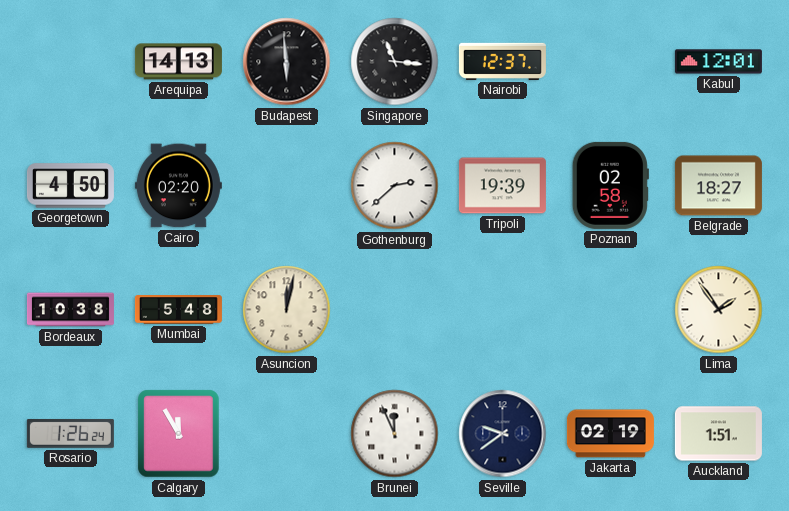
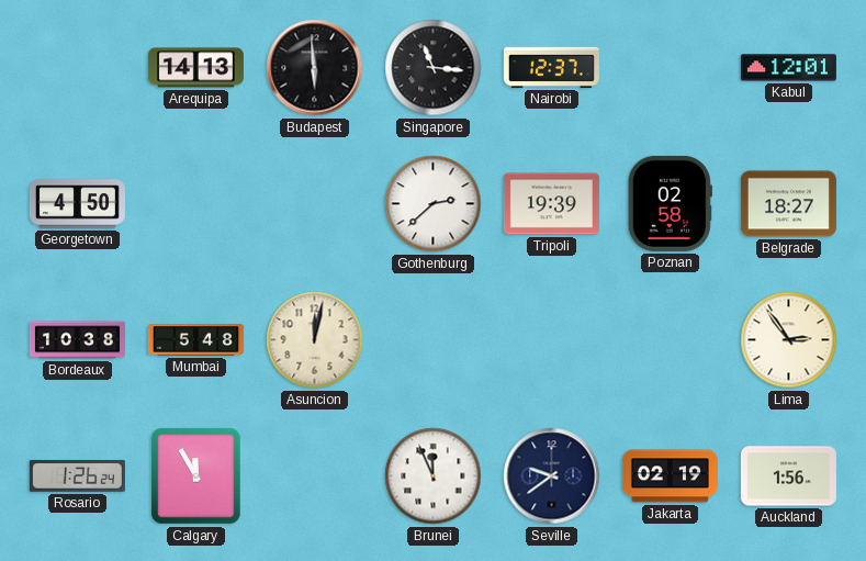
Cairo: 02:20 -> none (178, 186)
Lima: 1:54 -> 2:54 (789, 340)
Auckland: 1:51 -> 1:56 (788, 476)
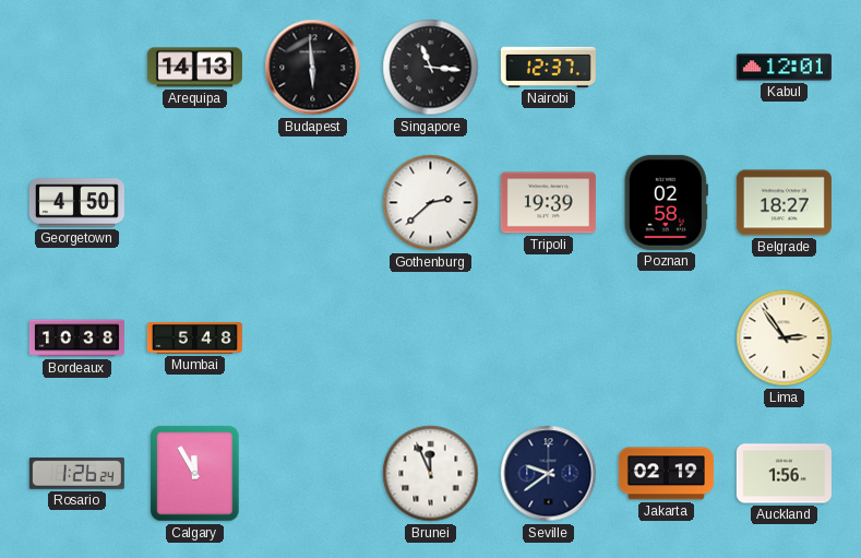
Asuncion: 12:02 -> none (315, 340)
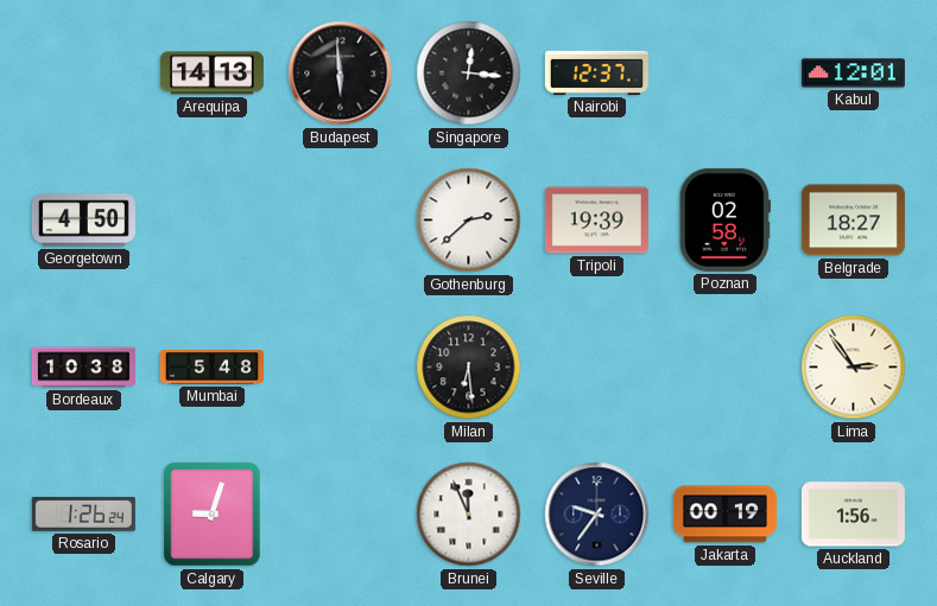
Singapore: 11:16 -> 12:16 (469, 74)
Milan: none -> 6:29 (469, 368)
Calgary: 11:55 -> 9:03 (213, 515)
Seville: 9:39 -> 9:36 (597, 515)
Jakarta: 02:19 -> 00:19 (724, 515)
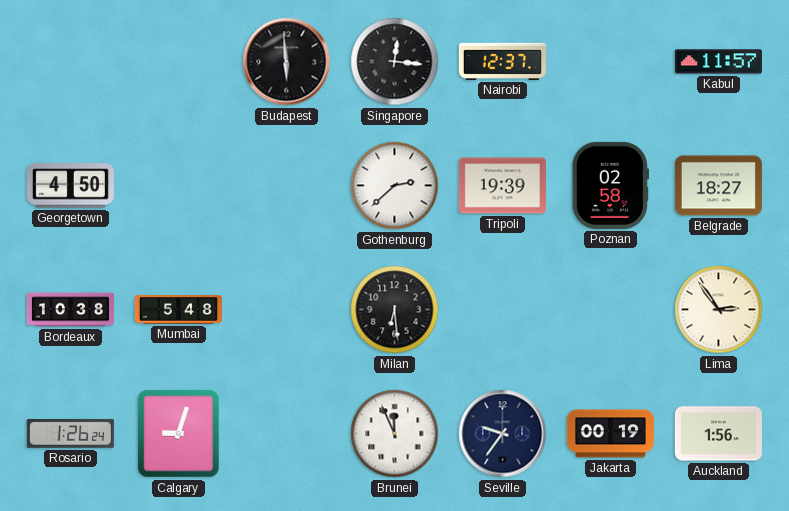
Arequipa: 14:13 -> none (211, 74)
Kabul: 12:01 -> 11:57 (718, 62)
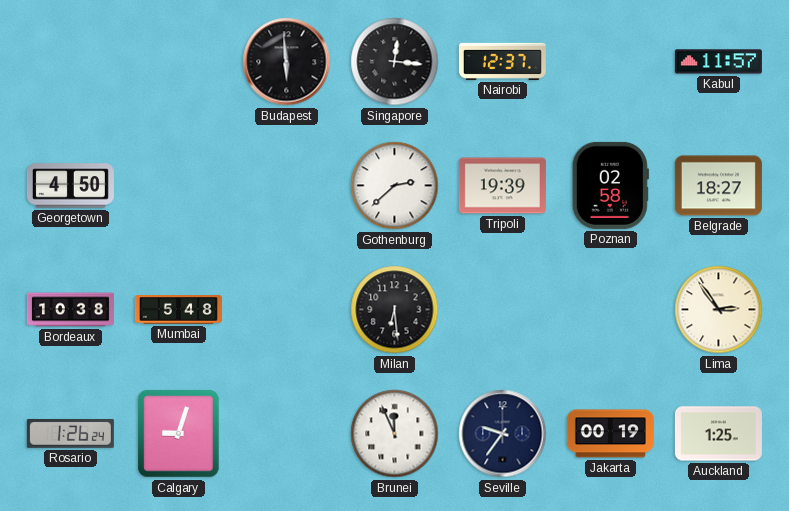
Auckland: 1:56 -> 1:25 (718, 434)
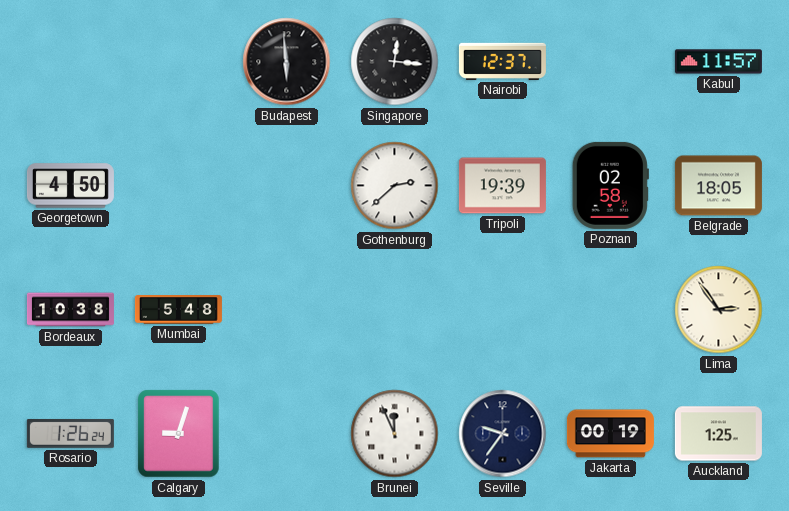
Belgrade: 18:27 -> 18:05 (718, 186)
Milan: 6:29 -> none (395, 310)
